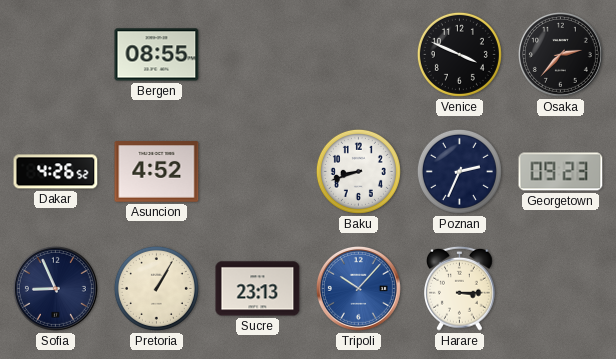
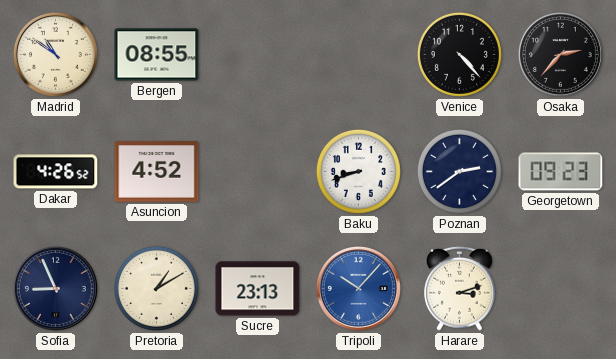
Madrid: none -> 10:51 (55, 54)
Venice: 3:49 -> 4:23 (459, 54)
Poznan: 2:34 -> 2:39 (459, 171)
Pretoria: 1:05 -> 1:10 (156, 288)
Harare: 3:15 -> 3:12 (460, 288)
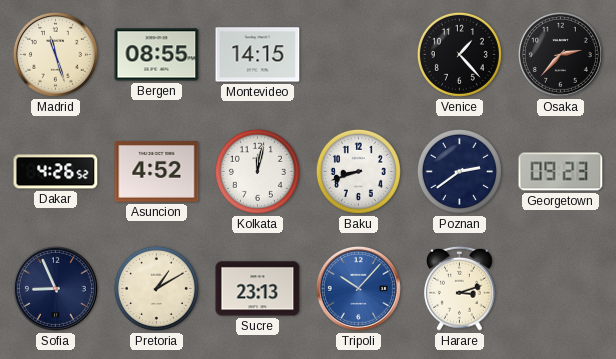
Madrid: 10:51 -> 11:27 (55, 54)
Montevideo: none -> 14:15 (258, 55)
Venice: 4:23 -> 1:23 (459, 54)
Kolkata: none -> 12:02 (257, 171)
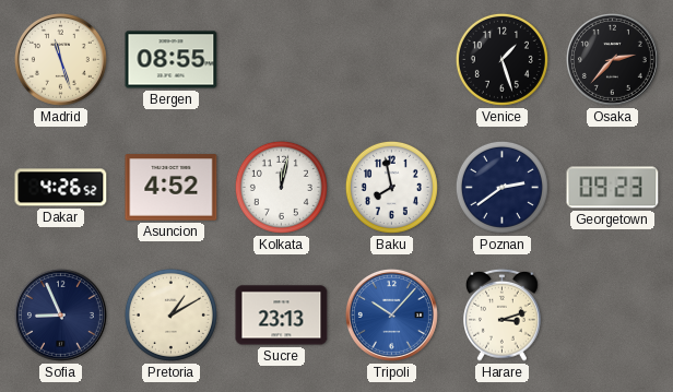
Montevideo: 14:15 -> none (258, 55)
Venice: 1:23 -> 1:27 (501, 59)
Baku: 8:42 -> 7:58 (391, 187)
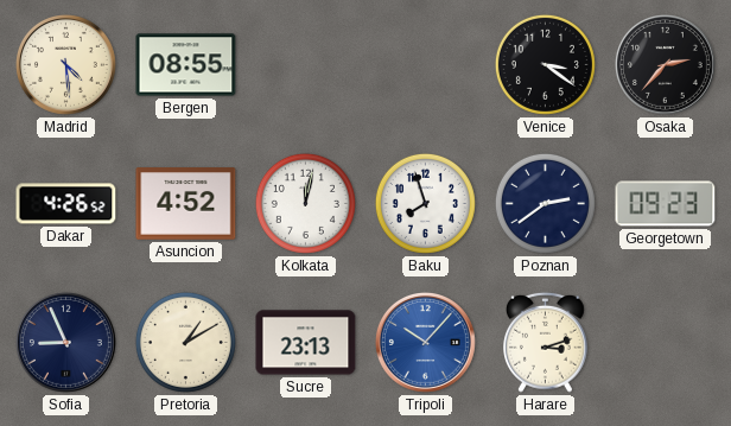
Madrid: 11:27 -> 4:29 (65, 64)
Venice: 1:27 -> 3:21 (545, 64)
Baku: 7:58 -> 7:57 (425, 203)
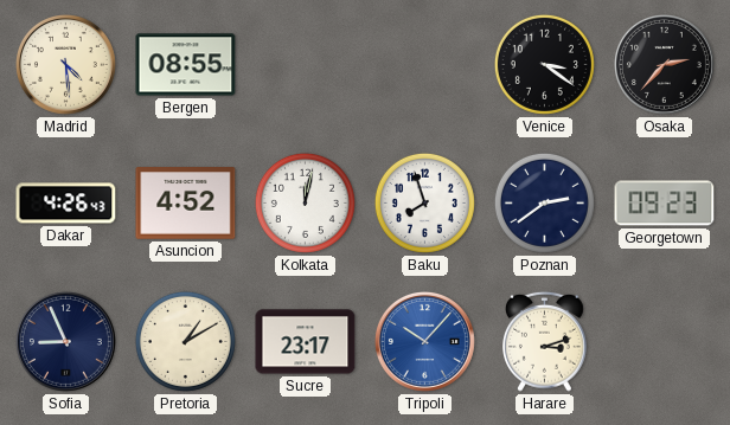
Dakar: 4:26:52 -> 4:26:43 (66, 204)
Sucre: 23:13 -> 23:17 (306, 342)
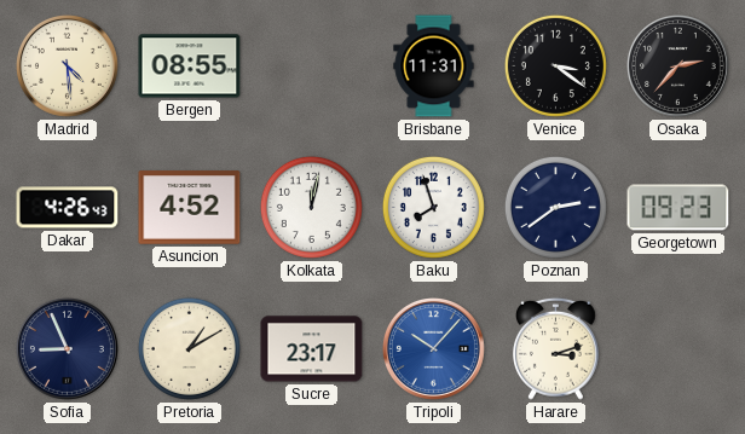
Brisbane: none -> 11:31 (434, 66)
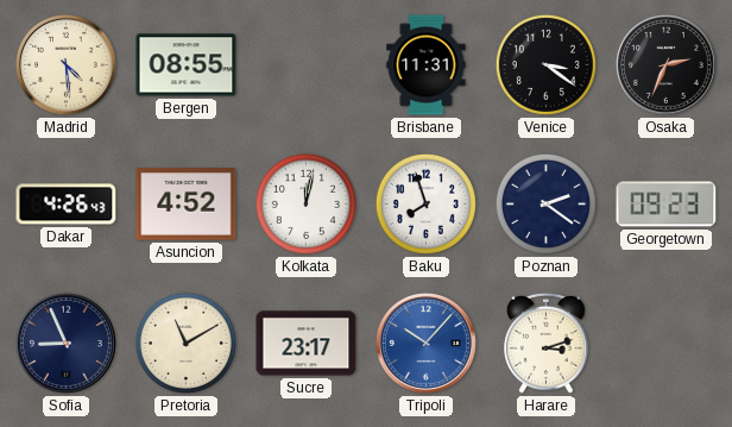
Osaka: 2:37 -> 2:34 (665, 64)
Poznan: 2:39 -> 2:21 (545, 203)
Pretoria: 1:10 -> 11:10 (185, 343)
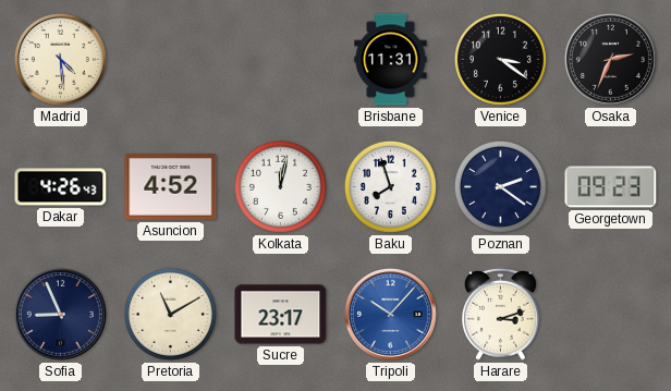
Bergen: 08:55 -> none (187, 65)
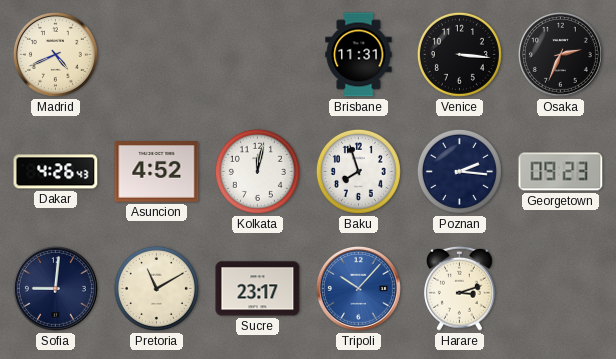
Madrid: 4:29 -> 4:41 (55, 54)
Venice: 3:21 -> 3:16 (459, 54)
Poznan: 2:21 -> 2:16 (459, 171)
Sofia: 8:56 -> 9:01 (55, 288)
